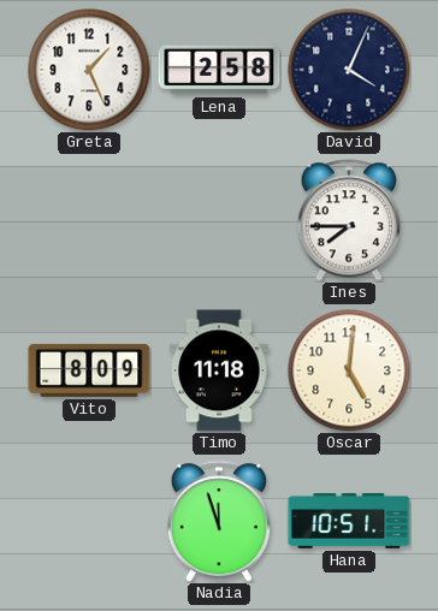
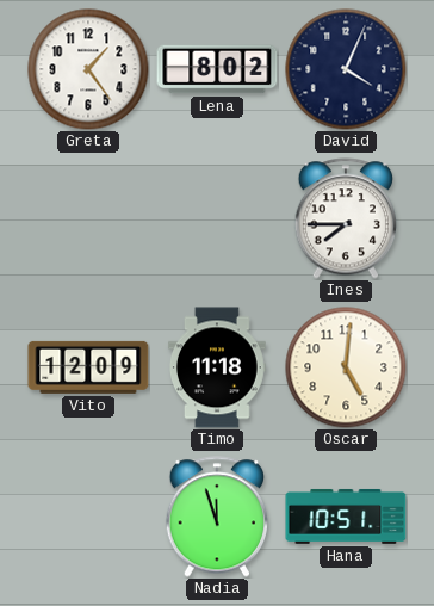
Greta: 1:26 -> 1:24 (88, 69)
Lena: 2:58 -> 8:02 (217, 69)
Vito: 8:09 -> 12:09 (88, 367)
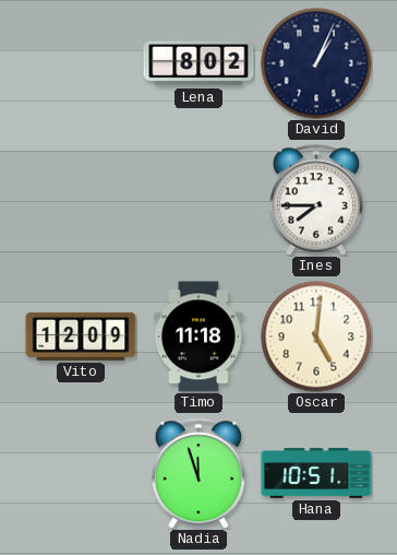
Greta: 1:24 -> none (88, 69)
David: 4:04 -> 1:04 (316, 63)
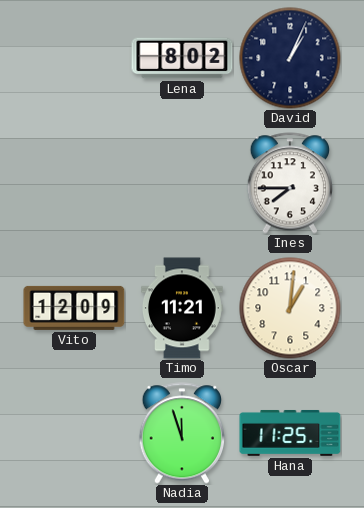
Timo: 11:18 -> 11:21 (182, 308)
Oscar: 5:01 -> 1:01 (290, 308)
Hana: 10:51 -> 11:25 (290, 433)
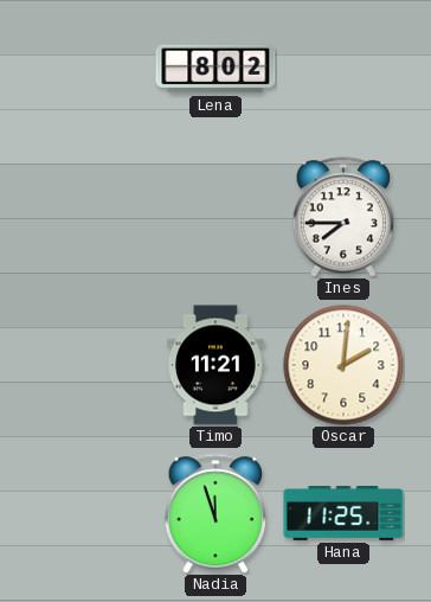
David: 1:04 -> none (290, 58)
Vito: 12:09 -> none (74, 308)
Oscar: 1:01 -> 2:01 (343, 365)
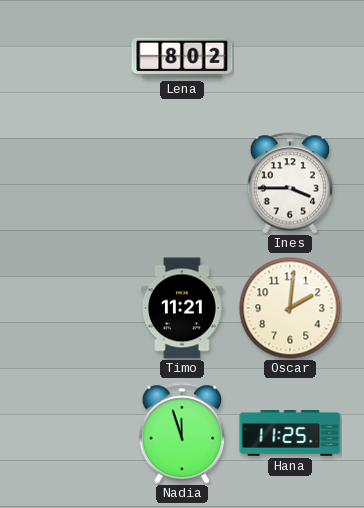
Ines: 7:45 -> 3:45 (289, 183)
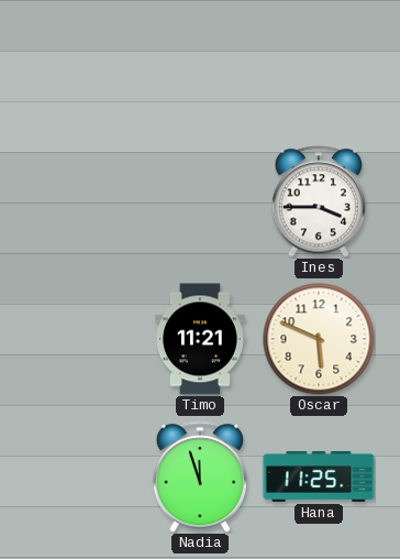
Lena: 8:02 -> none (182, 58)
Oscar: 2:01 -> 5:49 (319, 339)
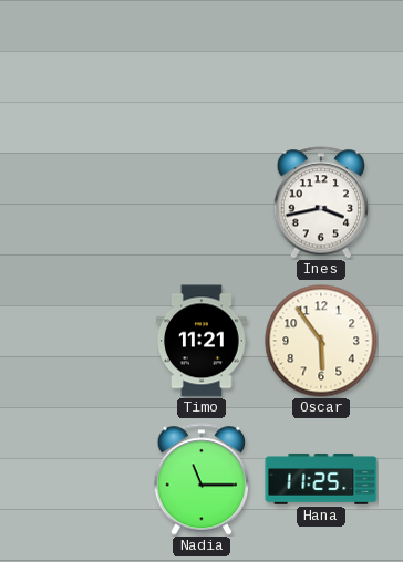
Ines: 3:45 -> 3:43 (320, 202)
Oscar: 5:49 -> 5:54 (321, 341)
Nadia: 11:57 -> 11:15 (200, 479)
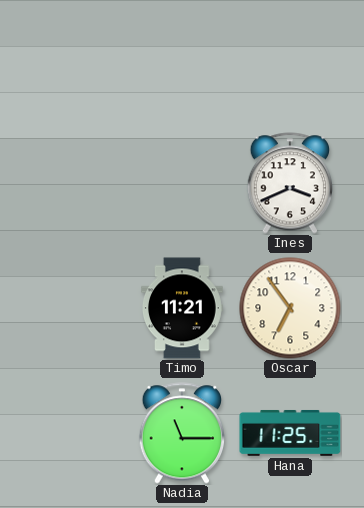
Ines: 3:43 -> 3:41 (289, 183)
Oscar: 5:54 -> 6:54 (290, 308)
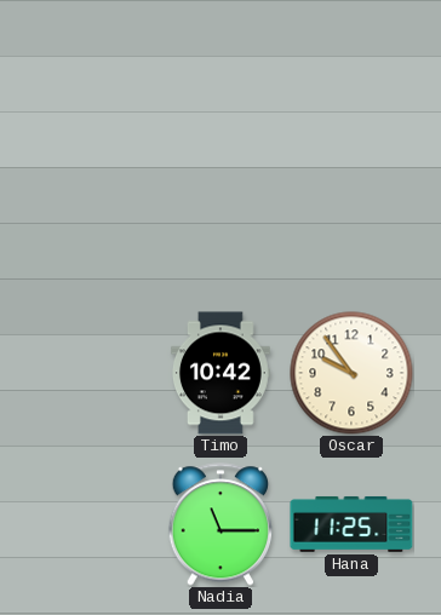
Ines: 3:41 -> none (289, 183)
Timo: 11:21 -> 10:42 (220, 373)
Oscar: 6:54 -> 9:54 (351, 373)
